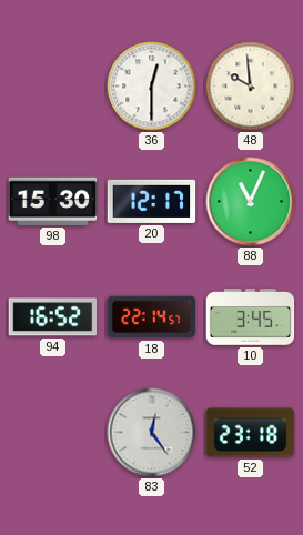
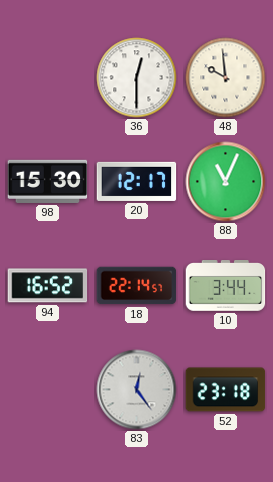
10: 3:45 -> 3:44 (226, 286)
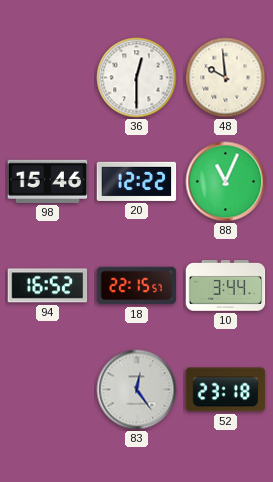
98: 15:30 -> 15:46 (48, 181)
20: 12:17 -> 12:22 (137, 181)
18: 22:14 -> 22:15 (137, 286)
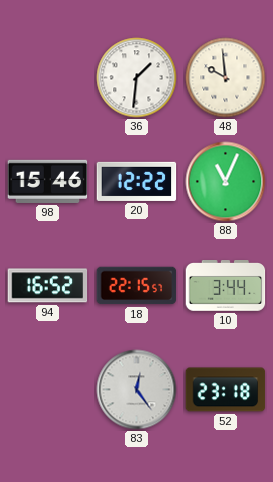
36: 12:30 -> 1:31 (137, 78)
